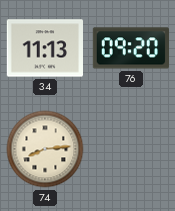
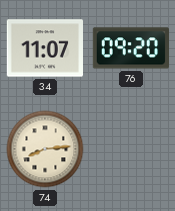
34: 11:13 -> 11:07 (44, 48)
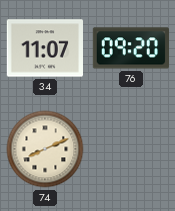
74: 8:14 -> 8:11 (45, 149)
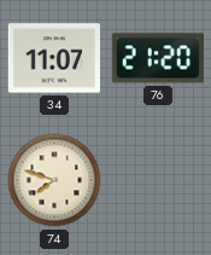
76: 09:20 -> 21:20 (157, 58)
74: 8:11 -> 7:48 (54, 180)
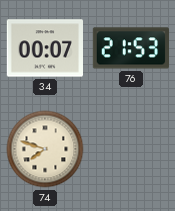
34: 11:07 -> 00:07 (44, 48)
76: 21:20 -> 21:53 (130, 48)
